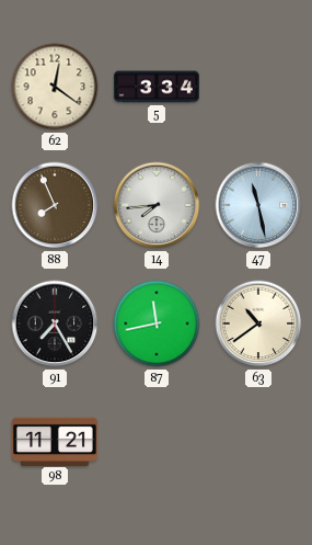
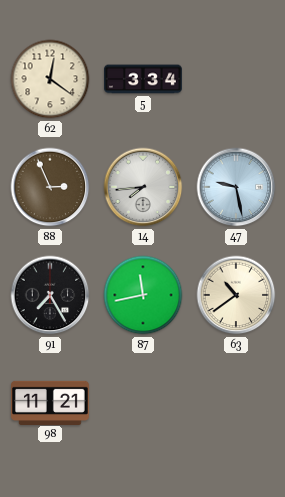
88: 7:56 -> 2:56 (50, 187)
47: 11:28 -> 9:28 (236, 187)
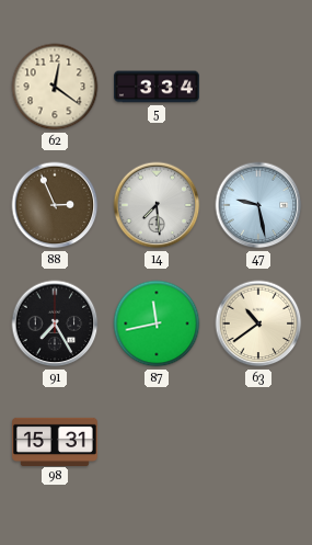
14: 7:44 -> 7:29 (157, 205)
98: 11:21 -> 15:31 (56, 441)
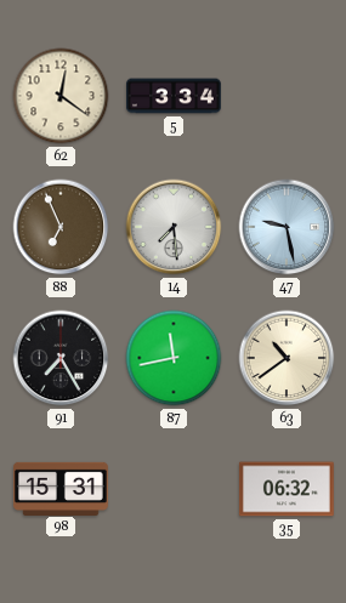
88: 2:56 -> 6:56 (61, 227)
35: none -> 06:32 (287, 489)
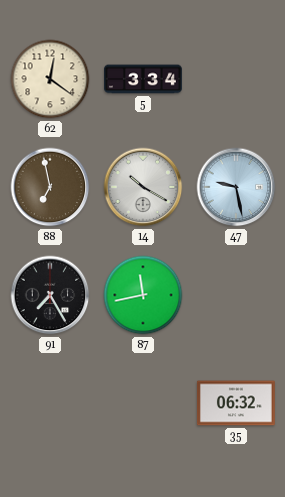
88: 6:56 -> 6:58 (50, 187)
14: 7:29 -> 10:20 (143, 187)
63: 10:39 -> none (287, 358)
98: 15:31 -> none (62, 488)
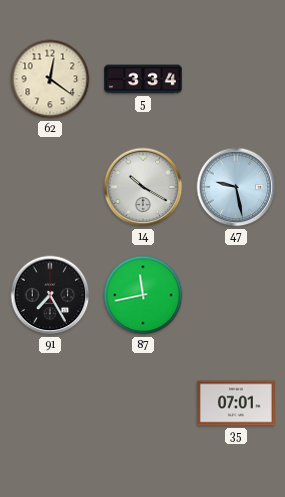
88: 6:58 -> none (50, 187)
35: 06:32 -> 07:01 (236, 403)
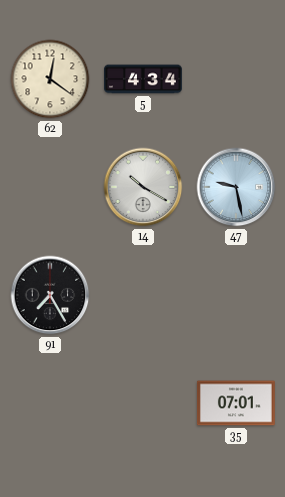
5: 3:34 -> 4:34 (144, 79)
87: 11:43 -> none (143, 295)
